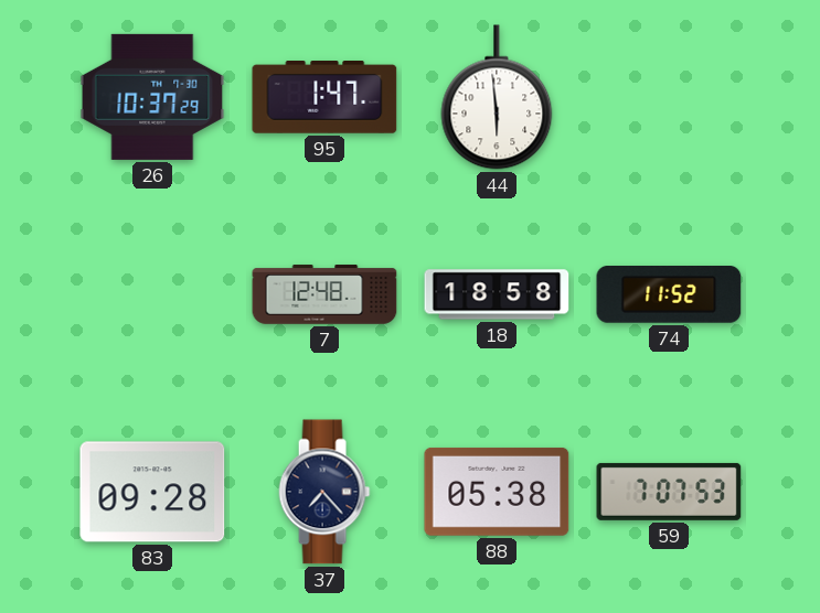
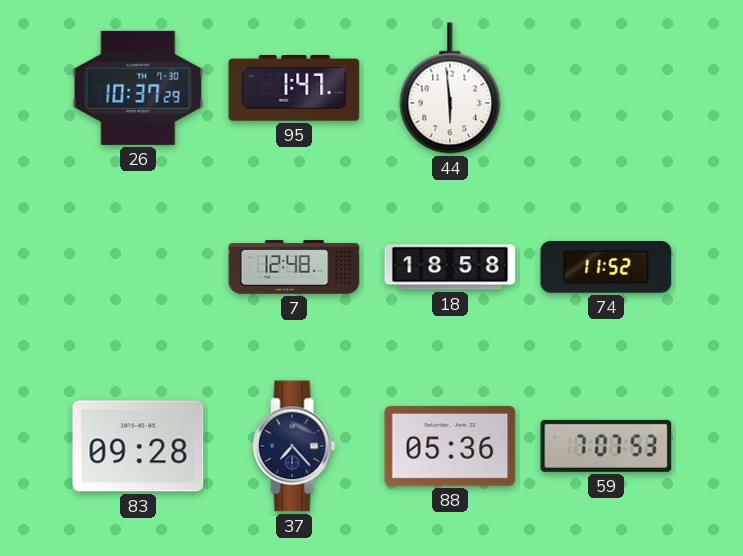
88: 05:38 -> 05:36 (450, 446)
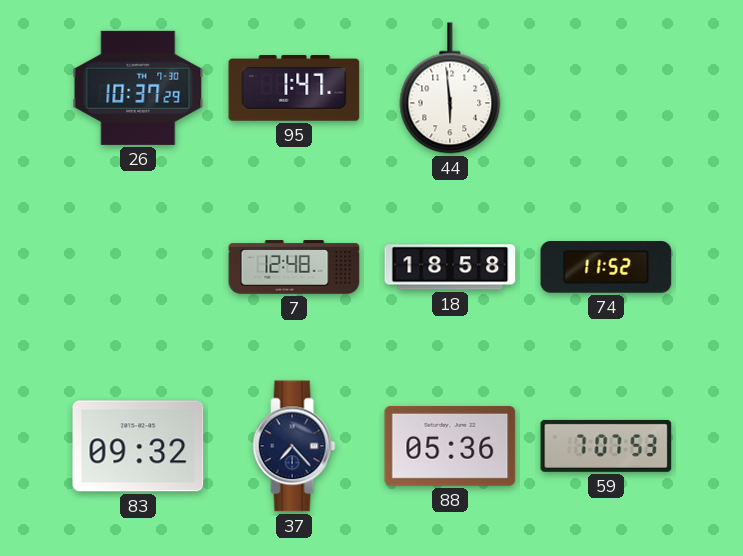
83: 09:28 -> 09:32 (138, 446)
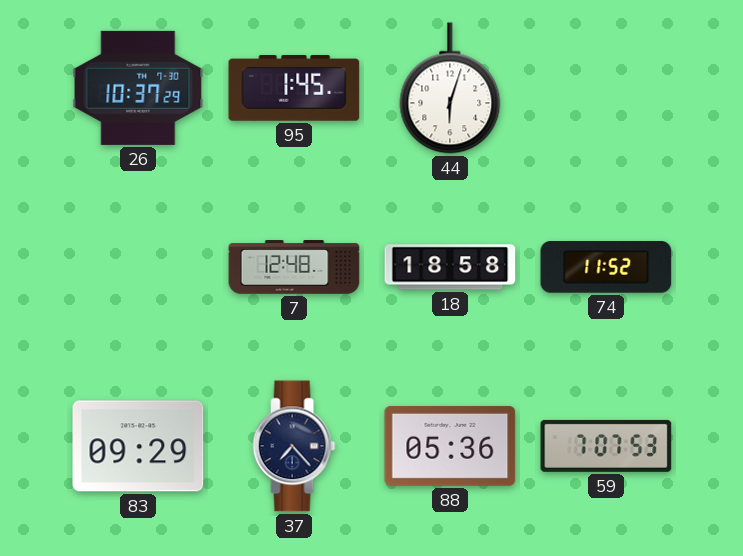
95: 1:47 -> 1:45 (294, 89)
44: 5:59 -> 6:03 (450, 88)
83: 09:32 -> 09:29 (138, 446)
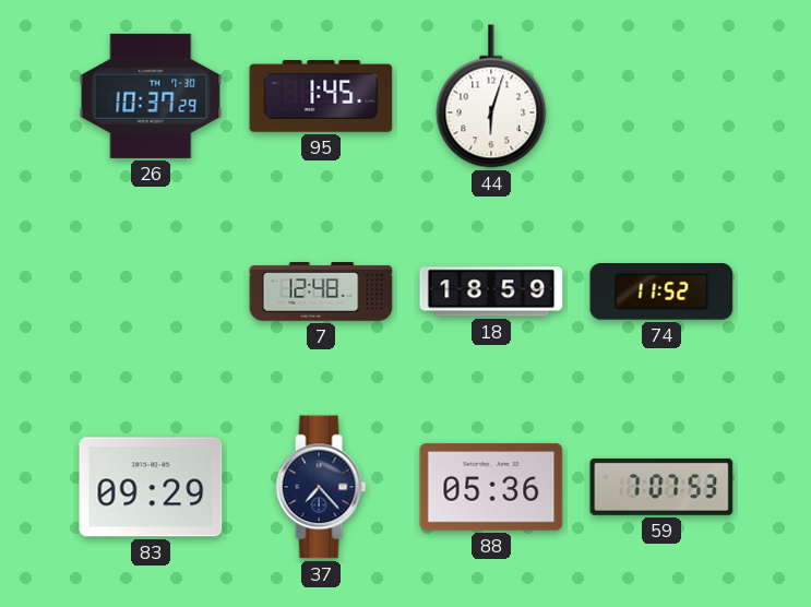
18: 18:58 -> 18:59 (491, 291)
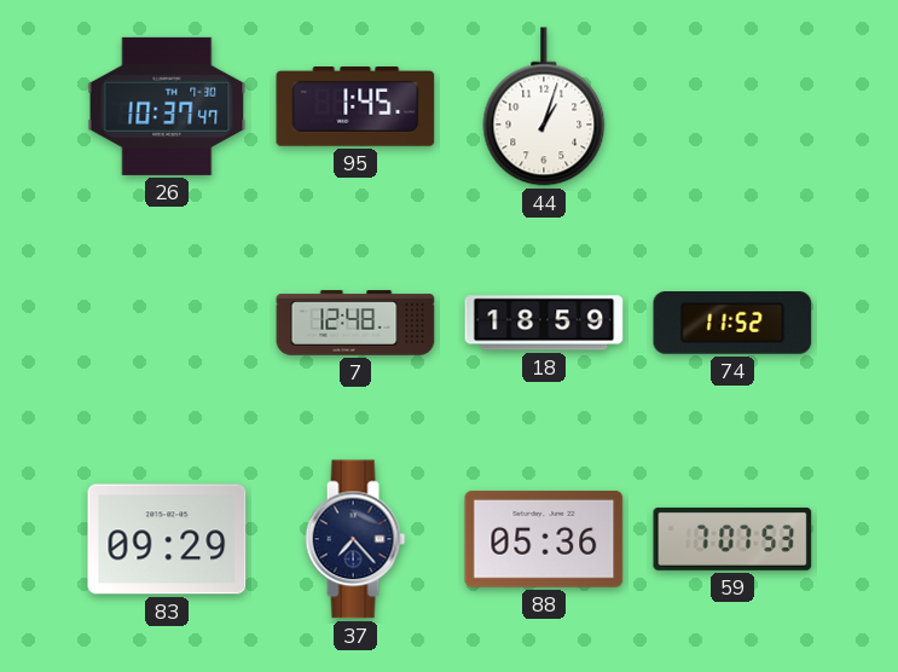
26: 10:37:29 -> 10:37:47 (167, 106)
44: 6:03 -> 1:03 (544, 106)
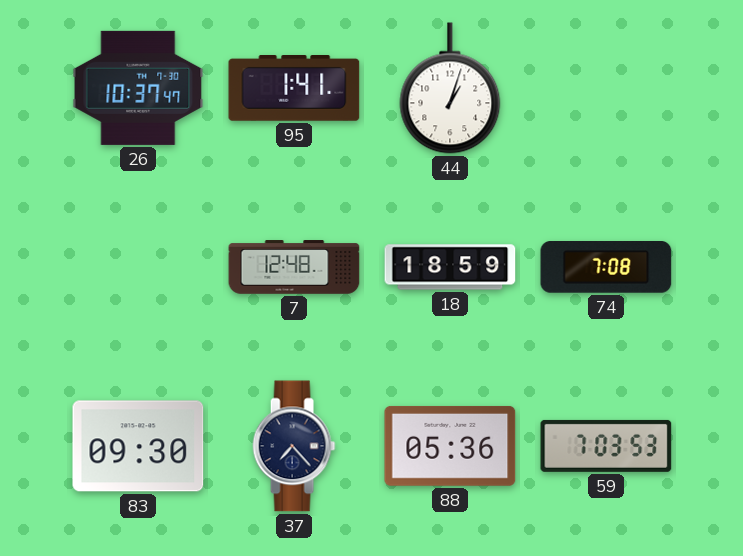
95: 1:45 -> 1:41 (294, 89)
74: 11:52 -> 7:08 (606, 267)
83: 09:29 -> 09:30 (138, 446)
59: 7:07 -> 7:03 (606, 446)
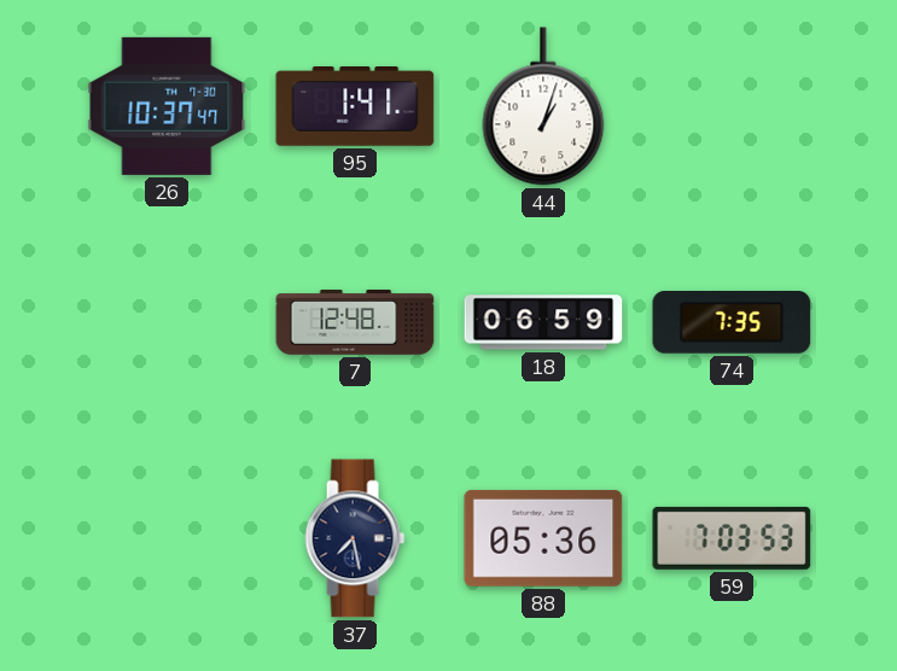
18: 18:59 -> 06:59 (543, 322)
74: 7:08 -> 7:35 (732, 322)
83: 09:30 -> none (138, 446)
37: 7:23 -> 7:28 (355, 538)
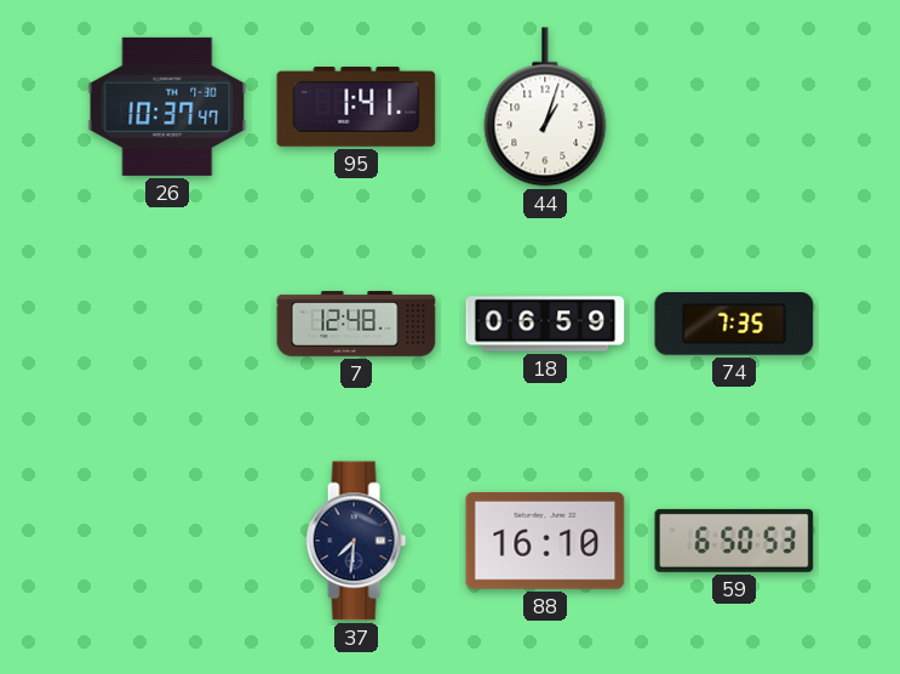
37: 7:28 -> 7:31 (356, 541)
88: 05:36 -> 16:10 (545, 541)
59: 7:03 -> 6:50 (734, 541)
